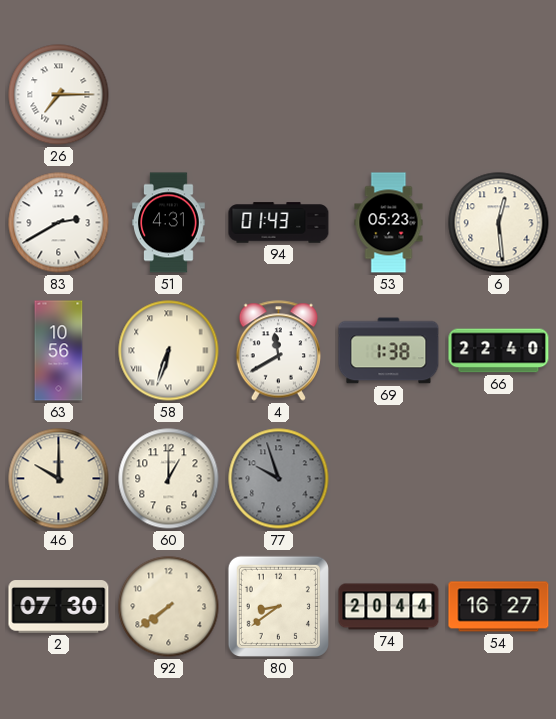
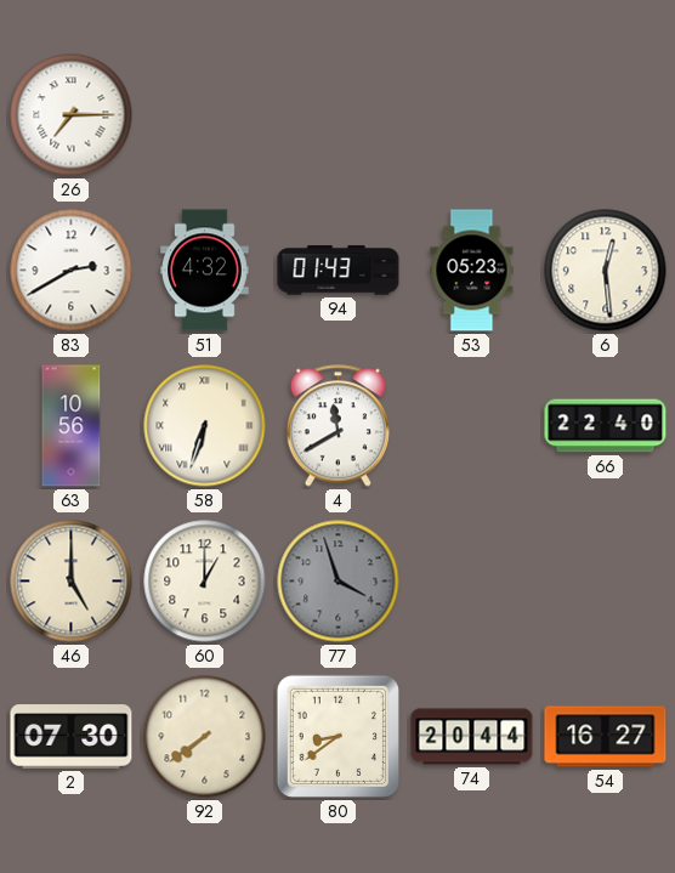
51: 4:31 -> 4:32 (205, 271)
69: 1:38 -> none (389, 351)
46: 10:00 -> 5:00 (72, 582)
77: 9:57 -> 3:57 (339, 582)
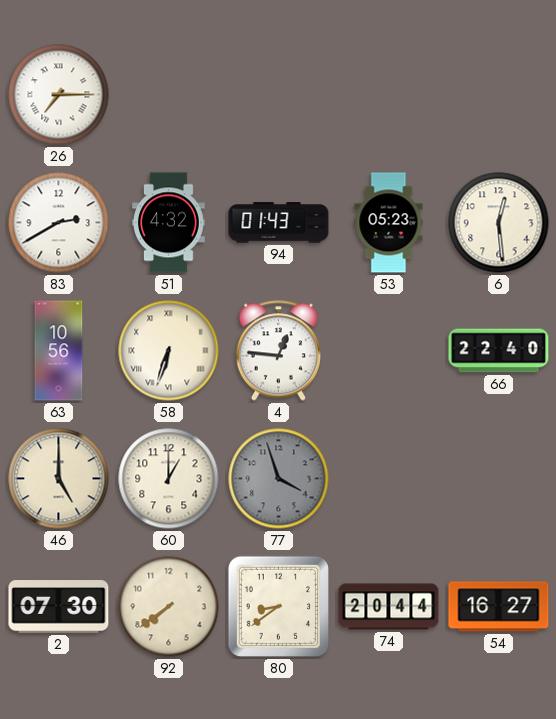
4: 11:40 -> 12:46 (278, 351)
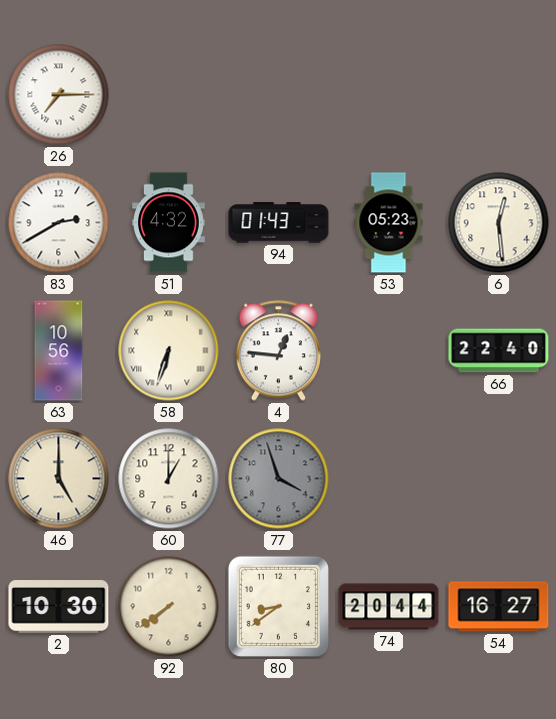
2: 07:30 -> 10:30 (59, 607)
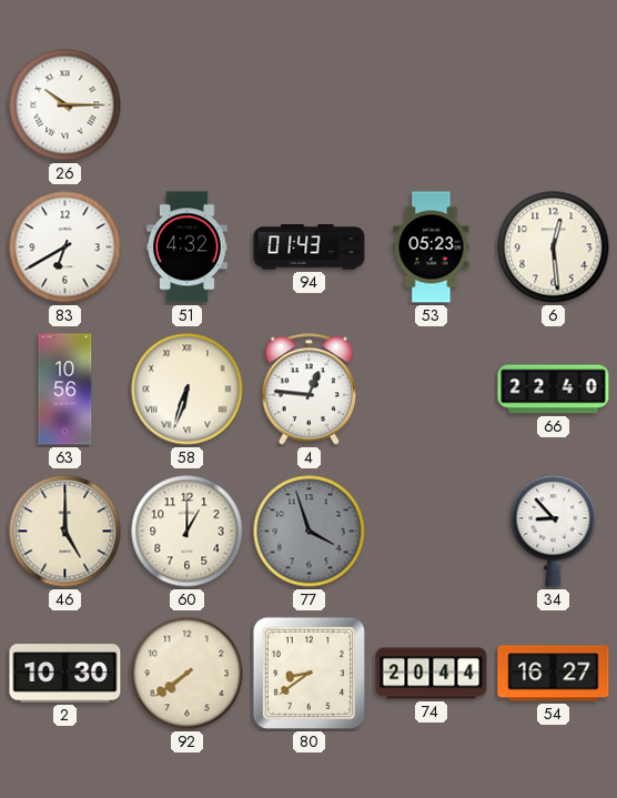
26: 7:15 -> 10:15 (65, 105)
83: 2:40 -> 6:40 (65, 248)
34: none -> 8:53 (554, 532)
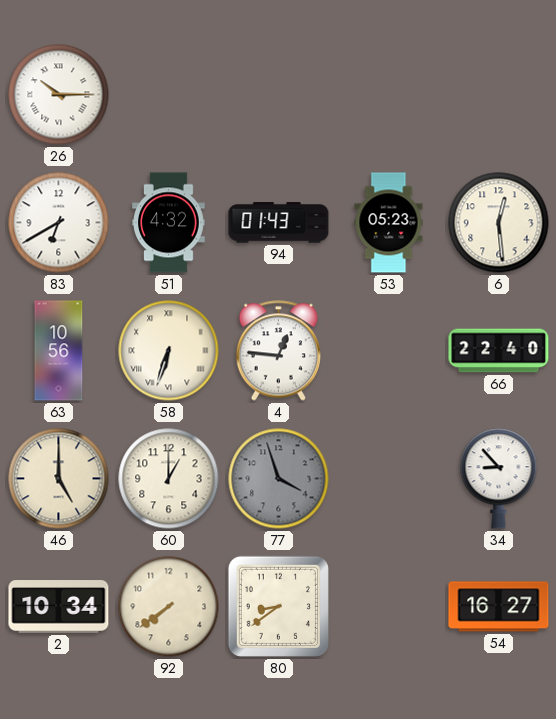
2: 10:30 -> 10:34 (59, 607)
74: 20:44 -> none (432, 674)
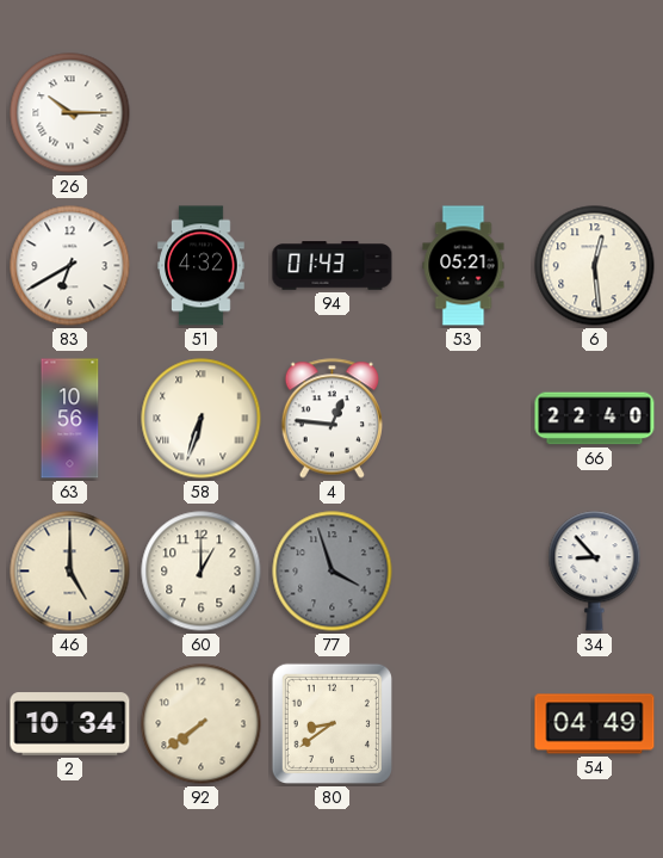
53: 05:23 -> 05:21 (464, 266)
54: 16:27 -> 04:49 (595, 724)
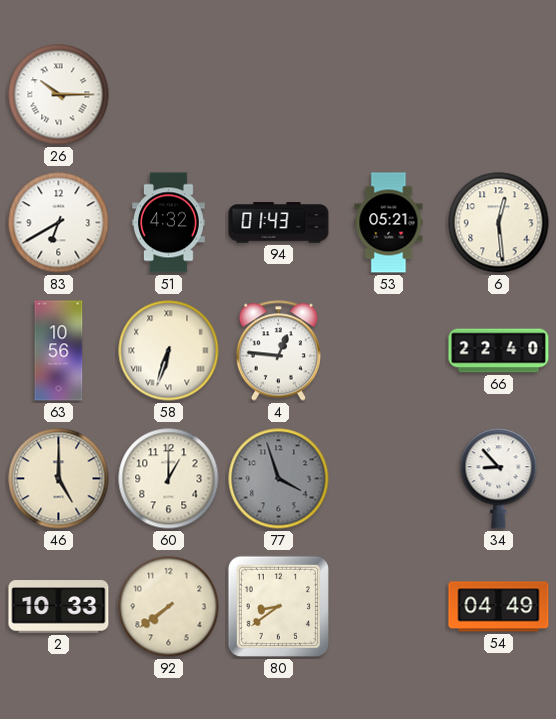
2: 10:34 -> 10:33 (59, 607)
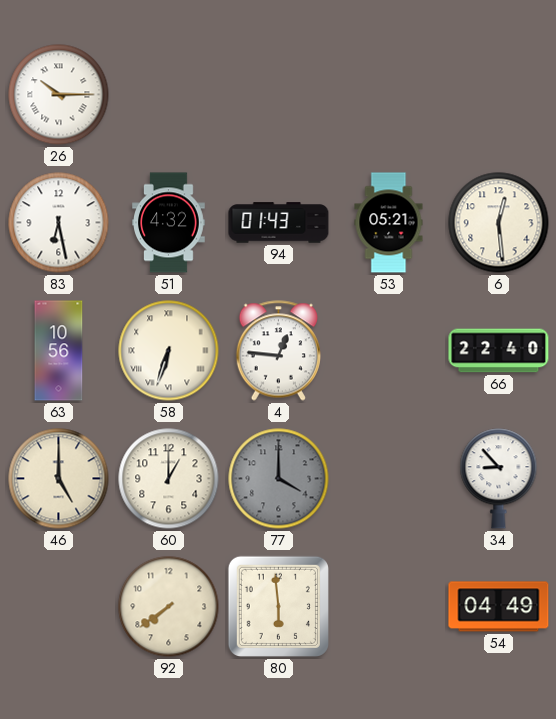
83: 6:40 -> 6:28 (59, 223)
77: 3:57 -> 4:00 (279, 479)
2: 10:33 -> none (59, 607)
80: 8:39 -> 5:59 (278, 606)
